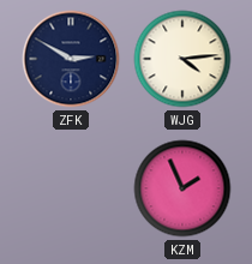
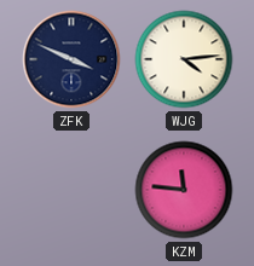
ZFK: 2:50 -> 3:49 (71, 59)
KZM: 1:56 -> 11:46 (184, 190)
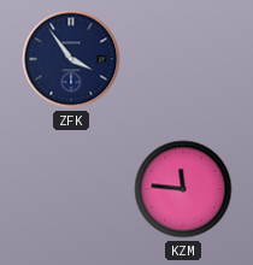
ZFK: 3:49 -> 3:54 (71, 59)
WJG: 4:14 -> none (184, 59)
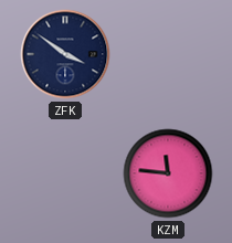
ZFK: 3:54 -> 3:51 (65, 54)
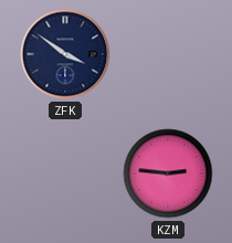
KZM: 11:46 -> 2:46 (168, 173)
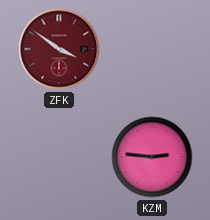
ZFK dial: navy -> burgundy (59, 49)
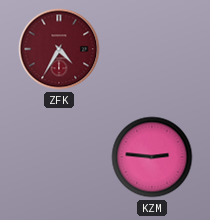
ZFK: 3:51 -> 4:35 (59, 49)
